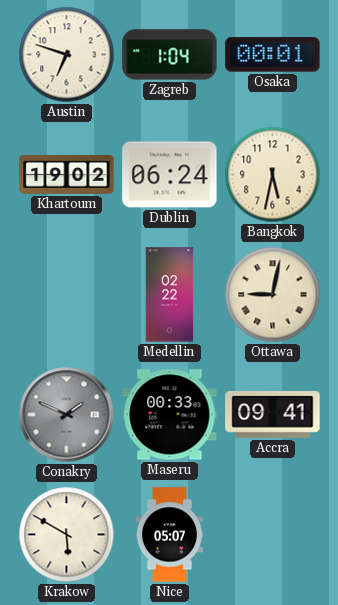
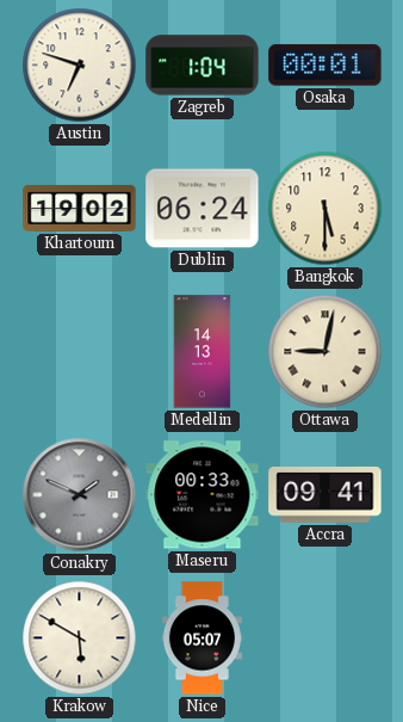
Bangkok: 5:32 -> 5:30 (325, 209)
Medellin: 02:22 -> 14:13 (203, 352)
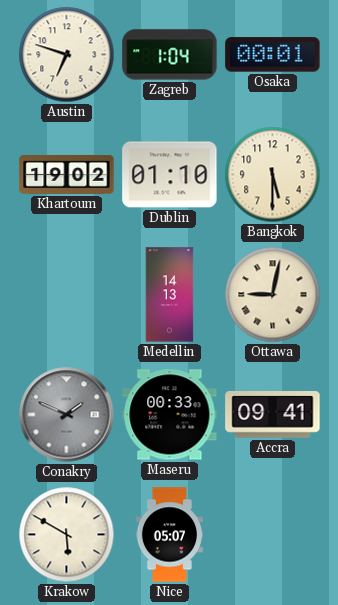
Dublin: 06:24 -> 01:10 (170, 175)
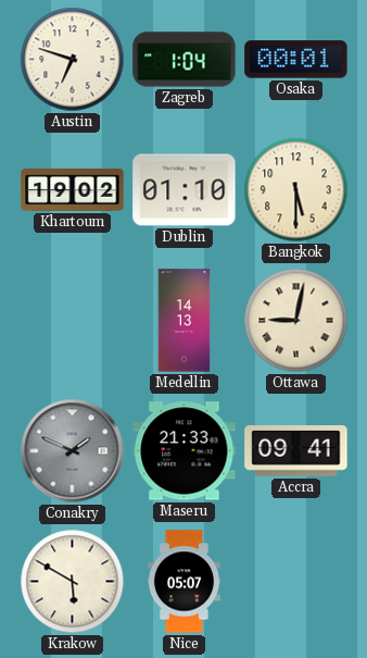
Maseru: 00:33 -> 21:33 (185, 451)
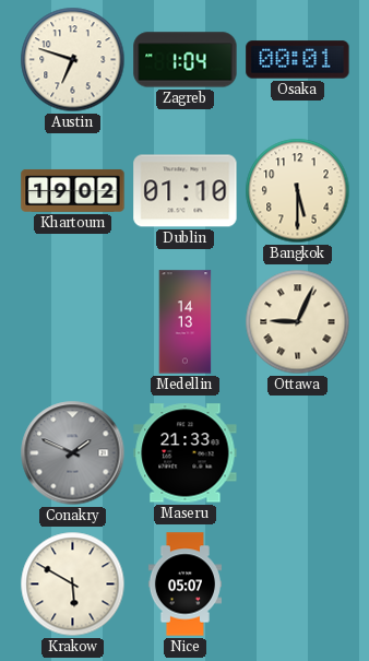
Ottawa: 9:02 -> 9:04 (298, 322)
Accra: 09:41 -> none (296, 451)
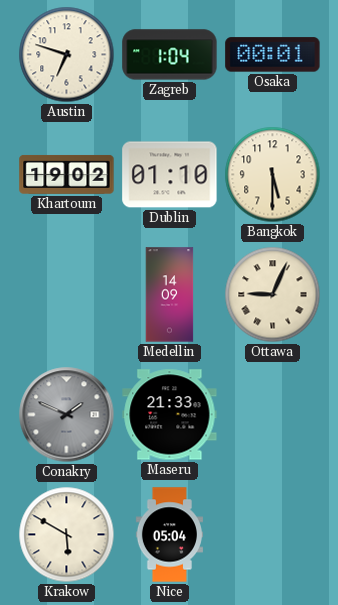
Medellin: 14:13 -> 14:09 (170, 295)
Nice: 05:07 -> 05:04 (169, 535)
